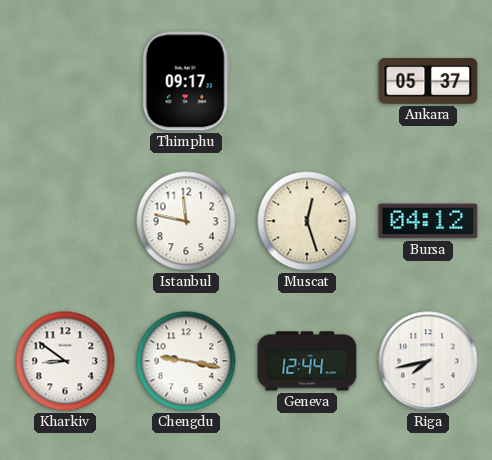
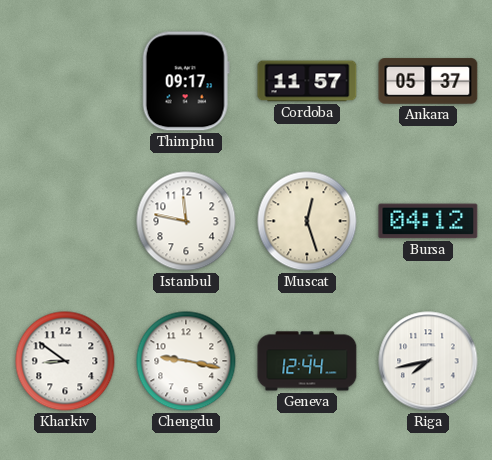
Cordoba: none -> 11:57 (307, 81)
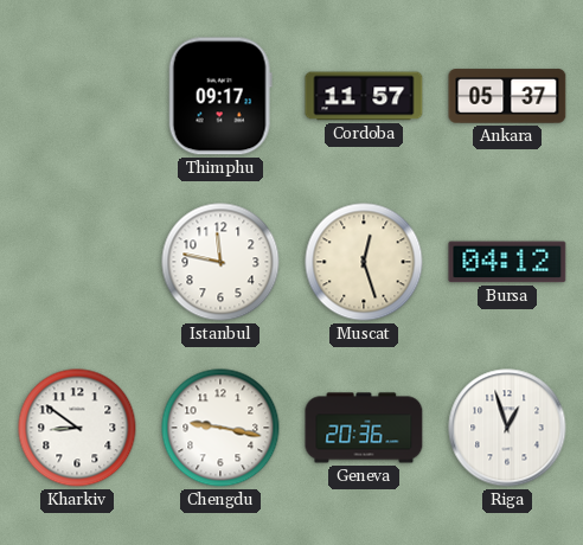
Geneva: 12:44 -> 20:36 (364, 428)
Riga: 7:43 -> 12:57 (507, 428)
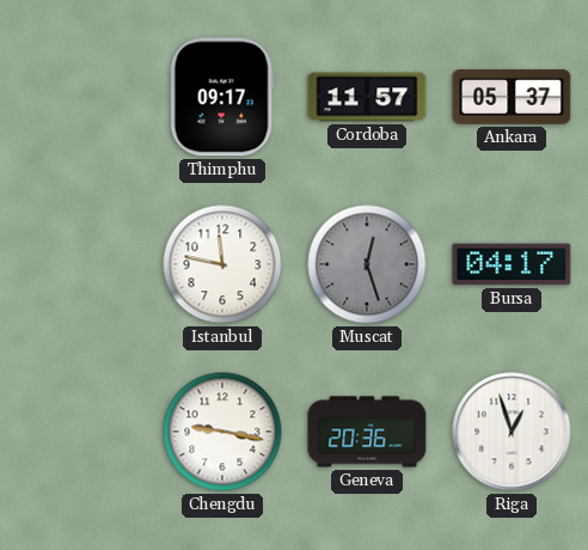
Muscat dial: cream -> grey (367, 264)
Bursa: 04:12 -> 04:17 (512, 264)
Kharkiv: 8:51 -> none (77, 428)
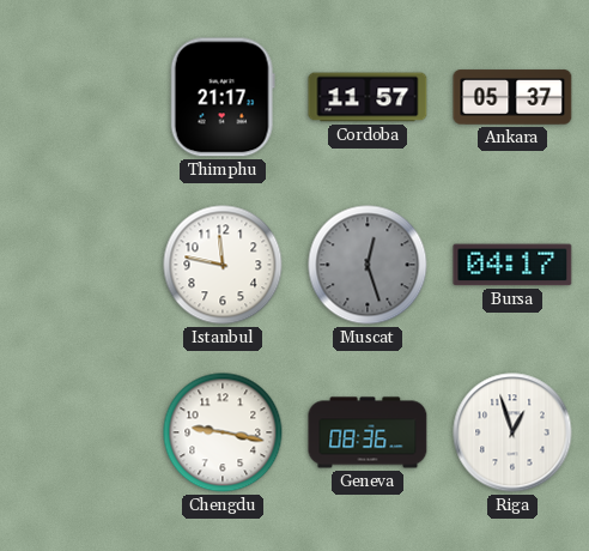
Thimphu: 09:17 -> 21:17 (223, 97)
Geneva: 20:36 -> 08:36 (368, 432)
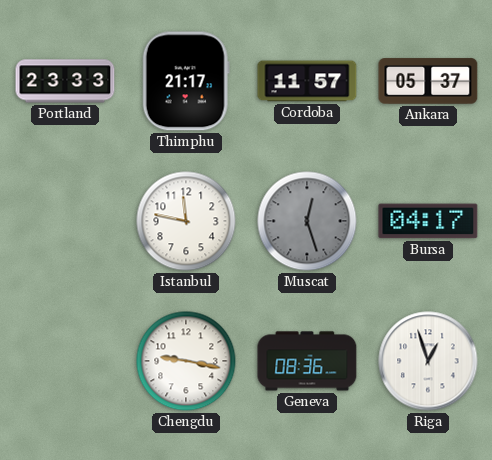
Portland: none -> 23:33 (65, 81)
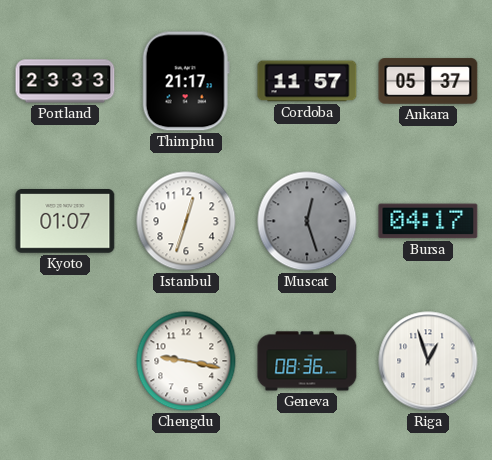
Kyoto: none -> 01:07 (65, 221)
Istanbul: 11:47 -> 12:33 (186, 221)
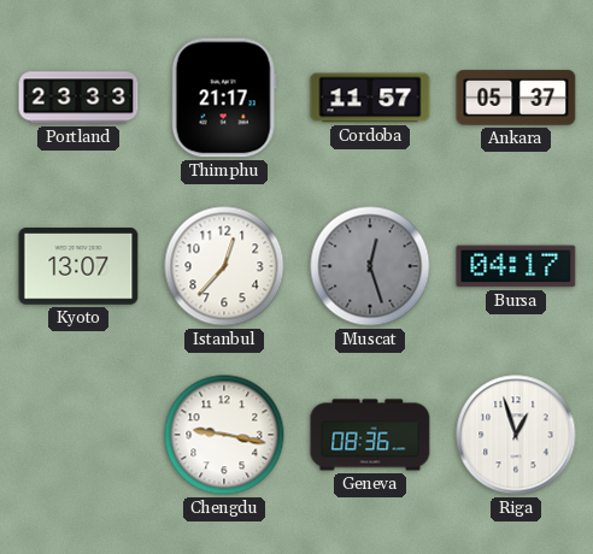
Kyoto: 01:07 -> 13:07 (78, 266)
Istanbul: 12:33 -> 12:37 (224, 266)
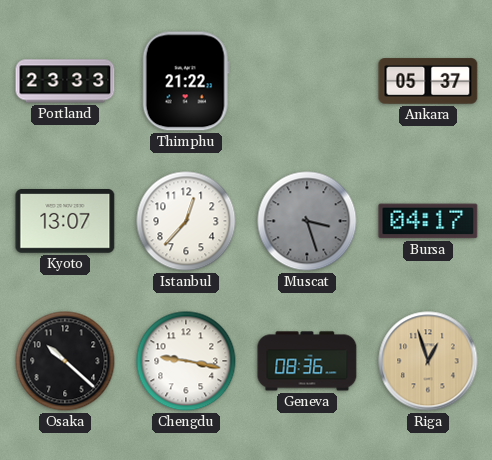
Thimphu: 21:17 -> 21:22 (186, 81)
Cordoba: 11:57 -> none (370, 98)
Muscat: 12:27 -> 3:27 (307, 221)
Osaka: none -> 10:22 (65, 361)
Riga dial: white -> champagne (428, 361)
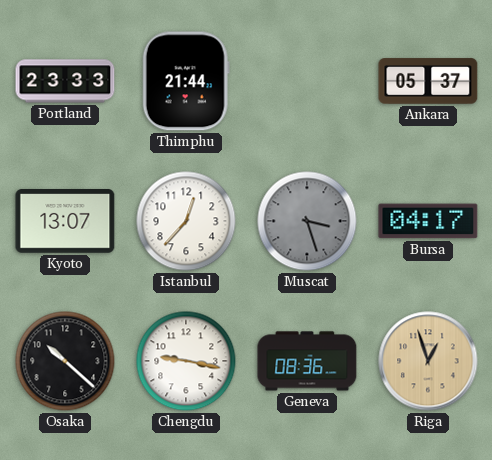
Thimphu: 21:22 -> 21:44 (186, 81)
